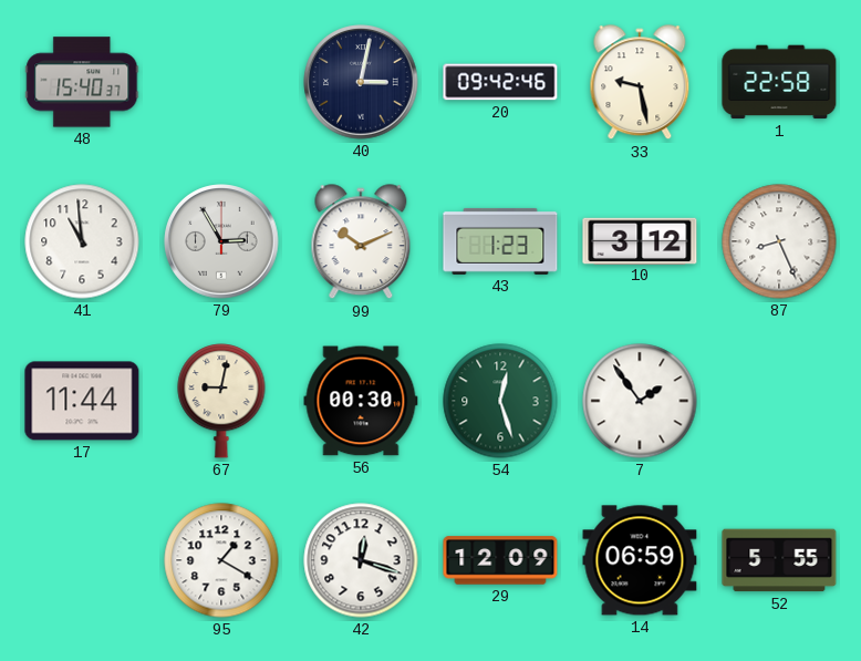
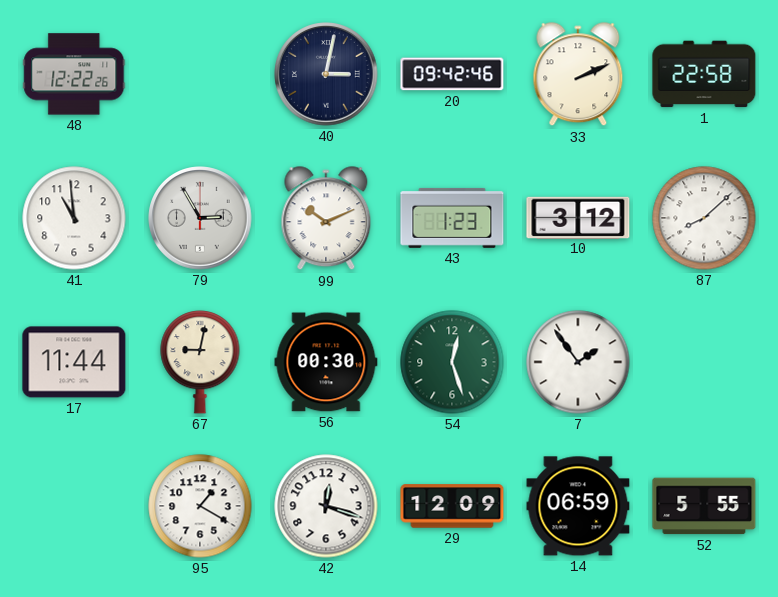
48: 15:40 -> 12:22 (74, 74)
33: 9:28 -> 2:11 (578, 75)
87: 8:26 -> 8:08 (704, 218)
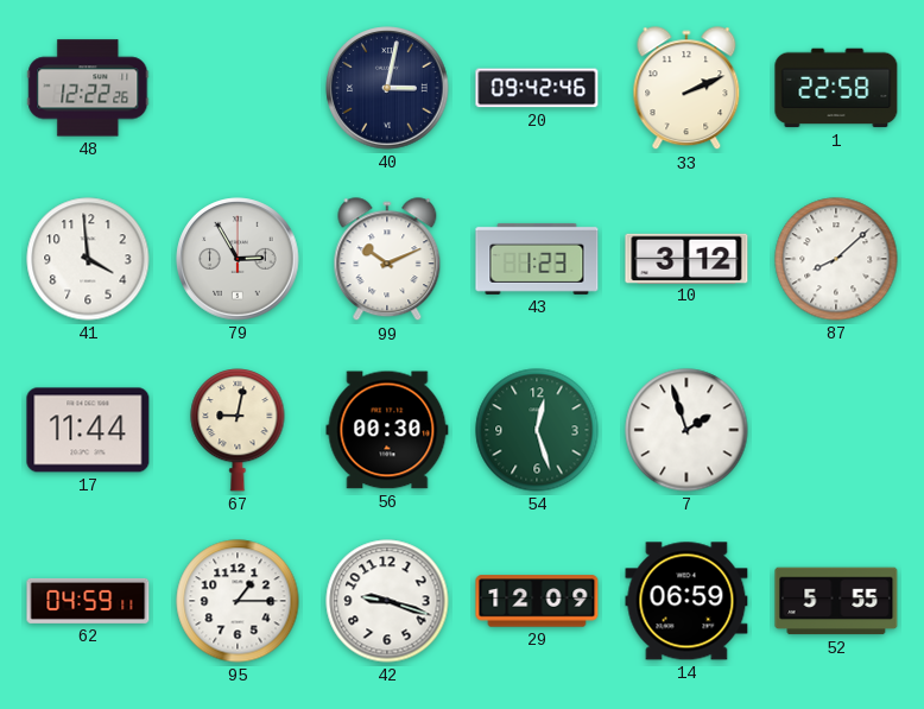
41: 10:59 -> 3:59 (88, 259)
7: 1:54 -> 1:57 (686, 430)
62: none -> 04:59 (88, 601)
95: 1:20 -> 1:15 (238, 601)
42: 12:18 -> 9:18 (387, 601)
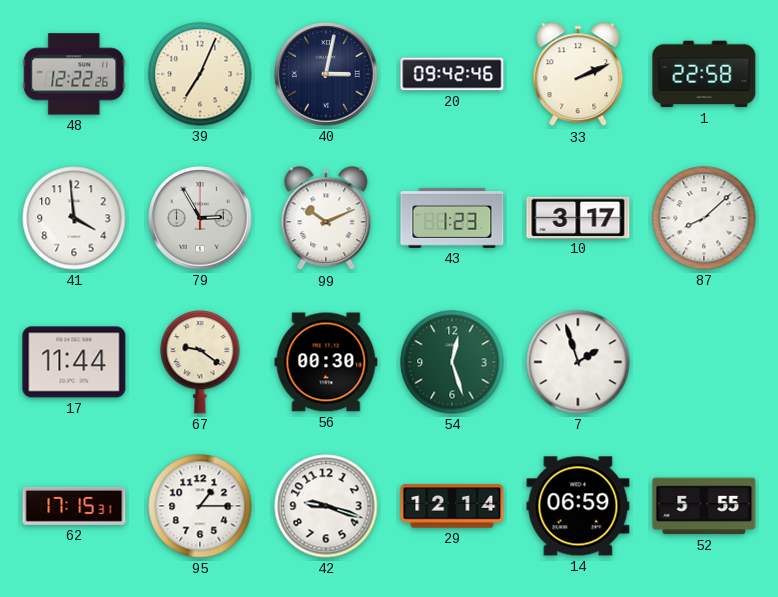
39: none -> 7:04 (200, 74)
10: 3:12 -> 3:17 (578, 217)
67: 9:02 -> 9:21 (200, 362)
62: 04:59 -> 17:15 (74, 506)
29: 12:09 -> 12:14 (452, 506)
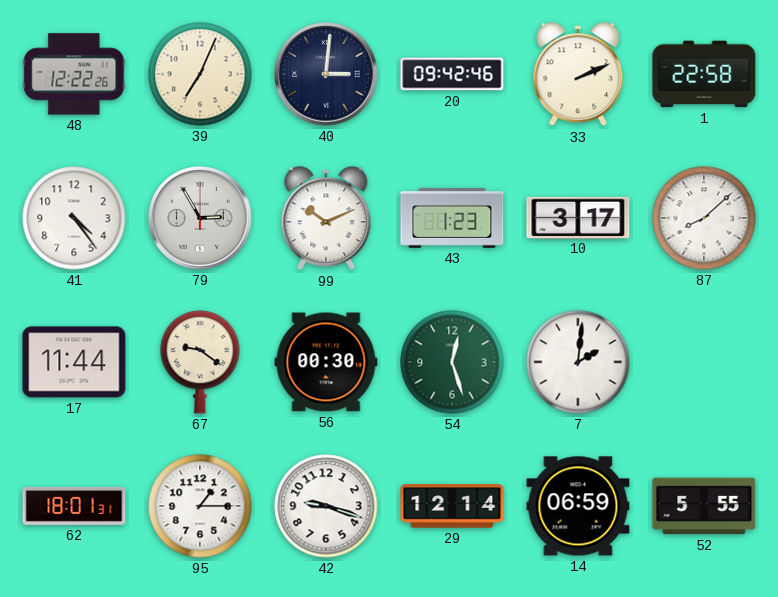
40: 3:02 -> 3:01 (326, 74)
41: 3:59 -> 4:24 (74, 218)
7: 1:57 -> 2:01 (578, 362)
62: 17:15 -> 18:01 (74, 506)
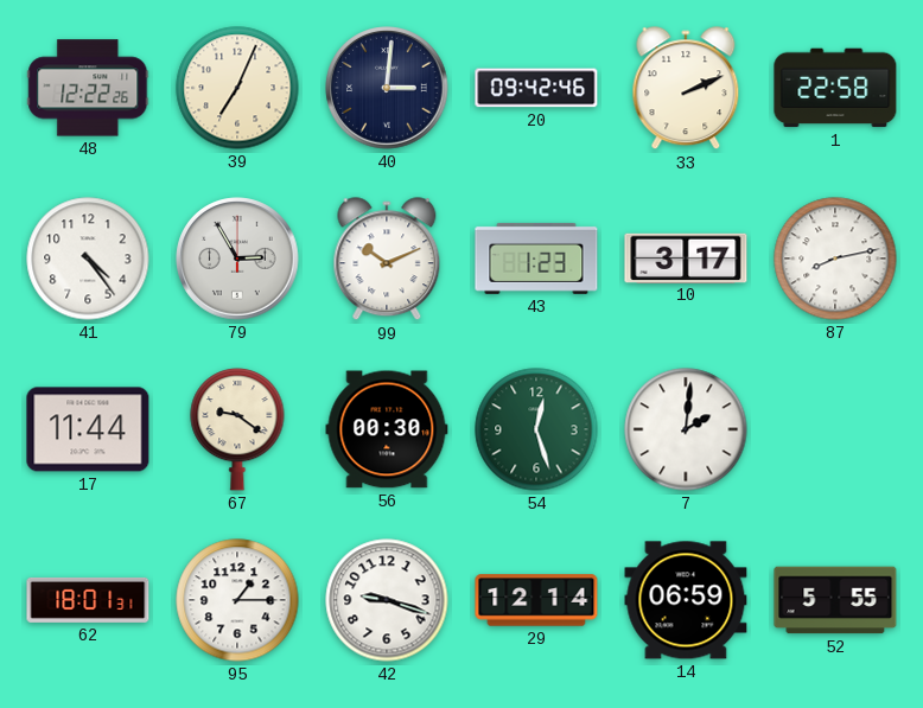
87: 8:08 -> 8:13 (835, 259)
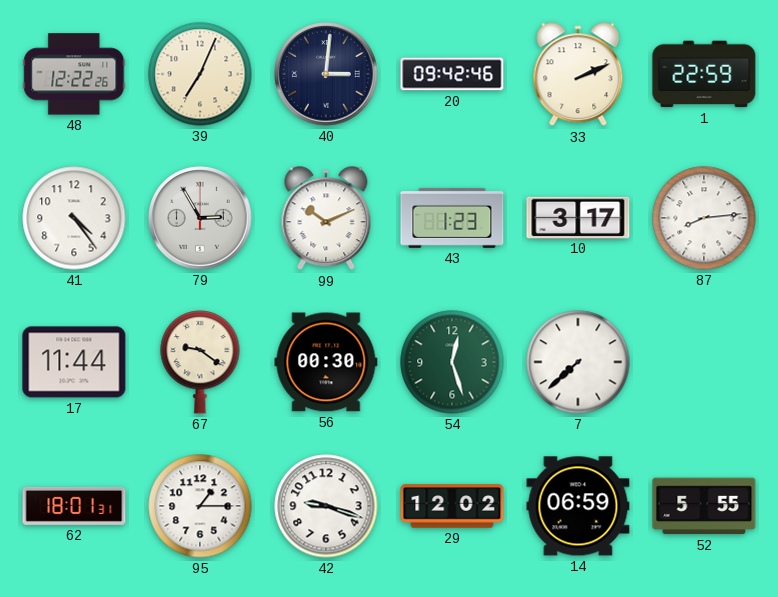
1: 22:58 -> 22:59 (704, 74)
87: 8:13 -> 8:14 (704, 218)
7: 2:01 -> 7:38 (578, 362)
29: 12:14 -> 12:02 (452, 506)
